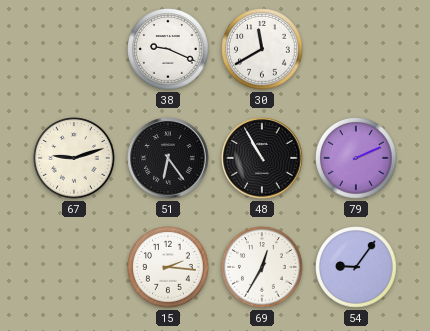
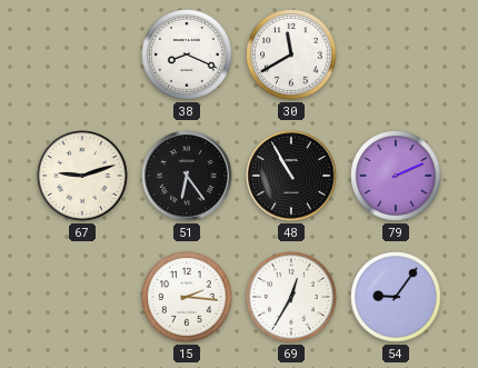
38: 9:19 -> 8:19 (187, 54)
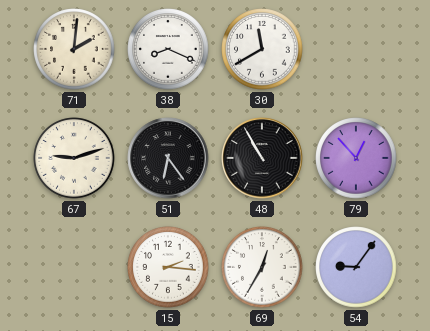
71: none -> 2:01 (74, 49)
79: 2:11 -> 12:53 (356, 158)
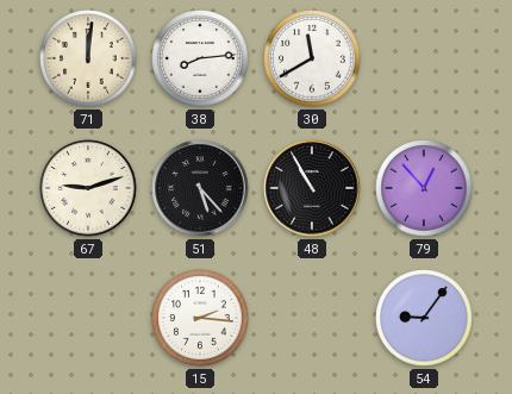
71: 2:01 -> 12:01 (88, 58)
38: 8:19 -> 8:14 (200, 58)
51: 6:24 -> 5:23 (200, 188)
69: 12:35 -> none (262, 267)
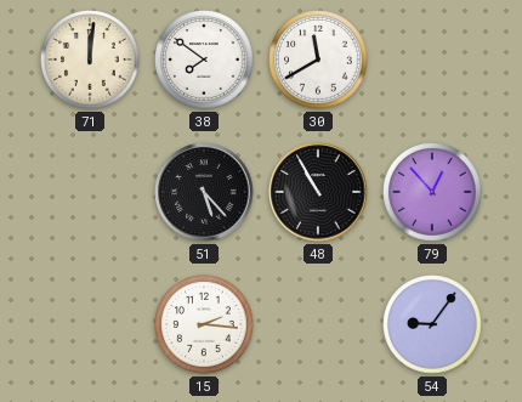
38: 8:14 -> 7:51 (204, 60)
67: 9:12 -> none (88, 188)
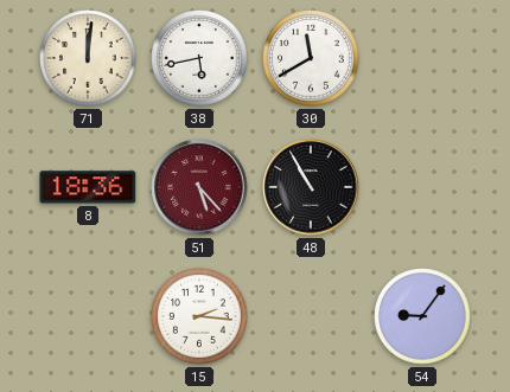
38: 7:51 -> 5:43 (199, 58)
8: none -> 18:36 (88, 187)
51 dial: black -> burgundy (199, 187)
79: 12:53 -> none (432, 192)
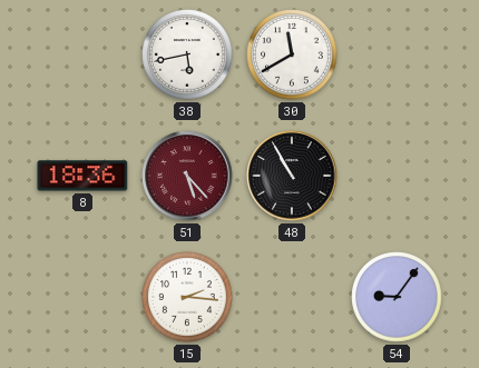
71: 12:01 -> none (88, 58)
